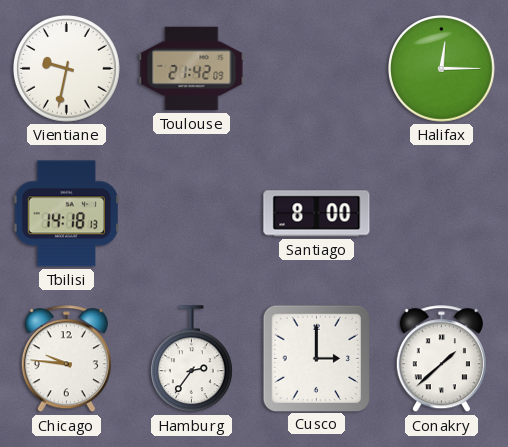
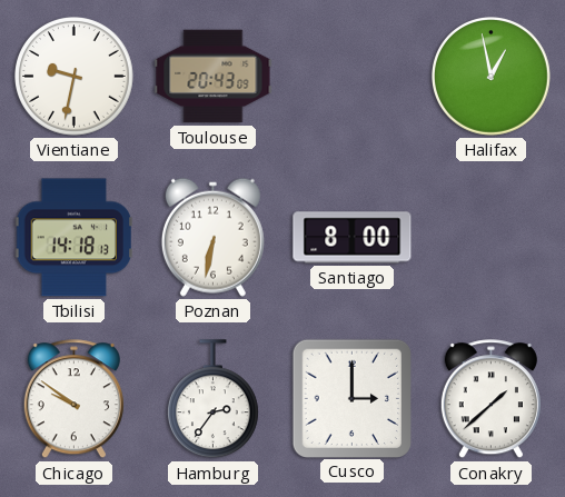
Toulouse: 21:42 -> 20:43 (214, 77)
Halifax: 12:15 -> 12:58 (492, 77)
Poznan: none -> 6:32 (212, 237)
Chicago: 9:46 -> 9:51 (73, 399)
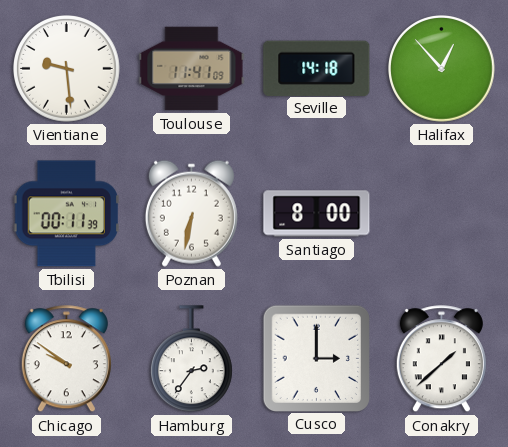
Vientiane: 9:32 -> 9:29 (67, 69)
Toulouse: 20:43 -> 11:41 (192, 69)
Seville: none -> 14:18 (317, 68)
Halifax: 12:58 -> 12:53 (442, 69)
Tbilisi: 14:18 -> 00:11 (66, 214)
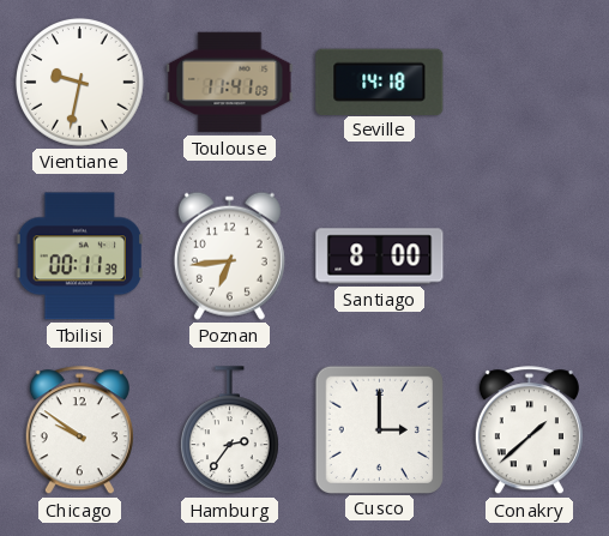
Vientiane: 9:29 -> 9:32 (80, 83)
Halifax: 12:53 -> none (442, 69)
Poznan: 6:32 -> 6:44 (229, 255)
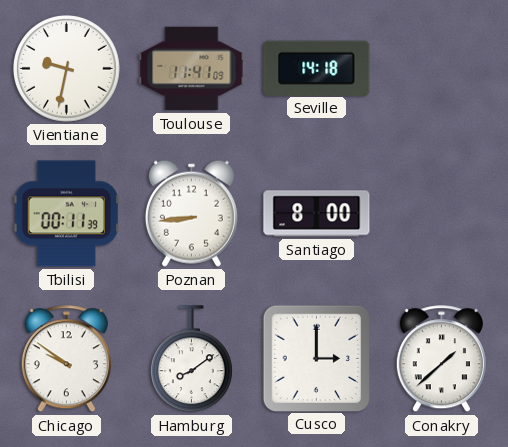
Poznan: 6:44 -> 8:44 (191, 213)
Hamburg: 2:36 -> 8:09 (192, 359)
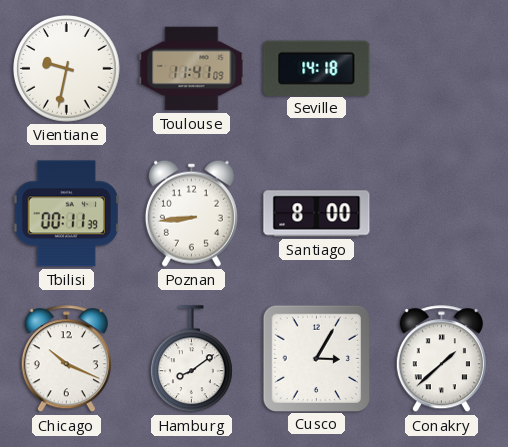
Chicago: 9:51 -> 10:19 (66, 359)
Cusco: 3:00 -> 3:05 (316, 358)
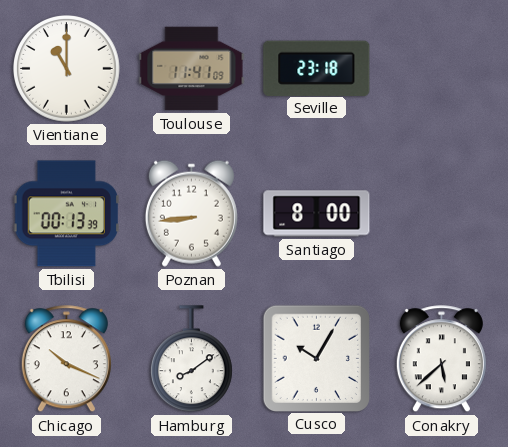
Vientiane: 9:32 -> 11:00 (67, 69)
Seville: 14:18 -> 23:18 (317, 68)
Tbilisi: 00:11 -> 00:13 (66, 214)
Cusco: 3:05 -> 10:05 (316, 358)
Conakry: 1:38 -> 5:38 (441, 359)
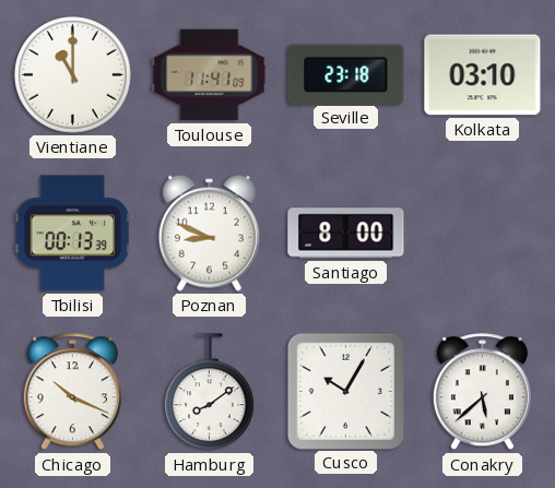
Kolkata: none -> 03:10 (483, 75)
Poznan: 8:44 -> 8:49 (209, 233)
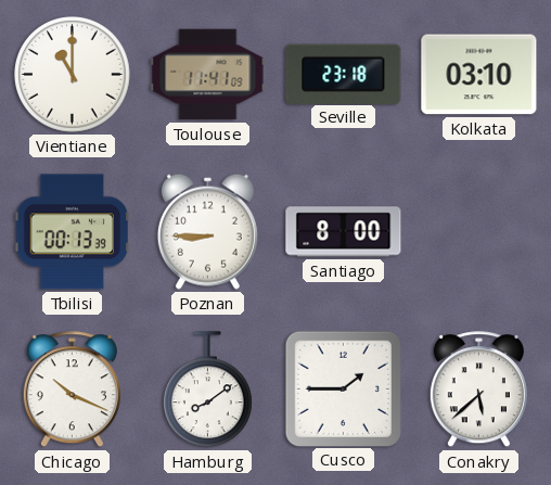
Poznan: 8:49 -> 8:45 (207, 231)
Cusco: 10:05 -> 1:45 (343, 388)
